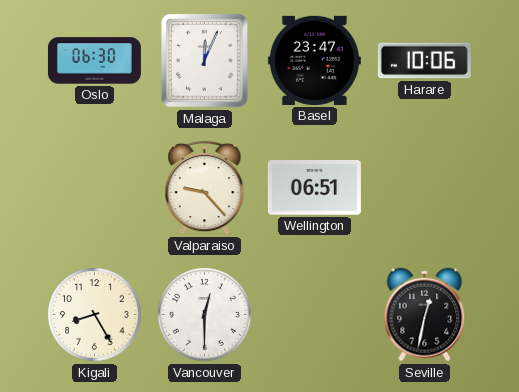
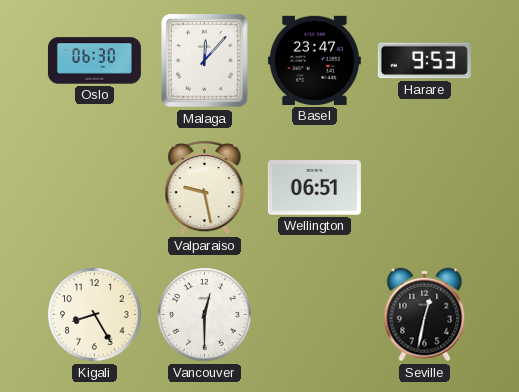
Malaga: 12:04 -> 12:07 (205, 61)
Harare: 10:06 -> 9:53 (424, 61)
Valparaiso: 9:23 -> 9:28 (205, 187)
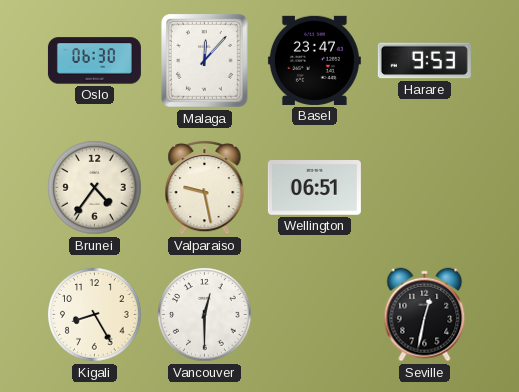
Brunei: none -> 4:36 (95, 188)
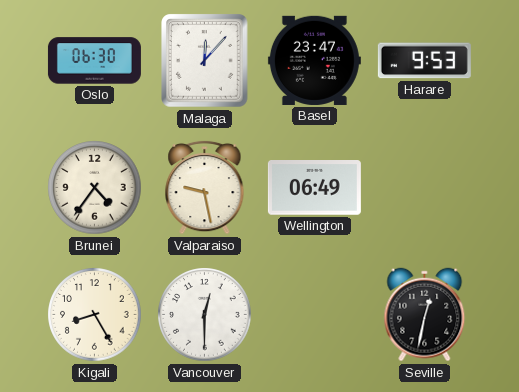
Wellington: 06:51 -> 06:49 (314, 188)
